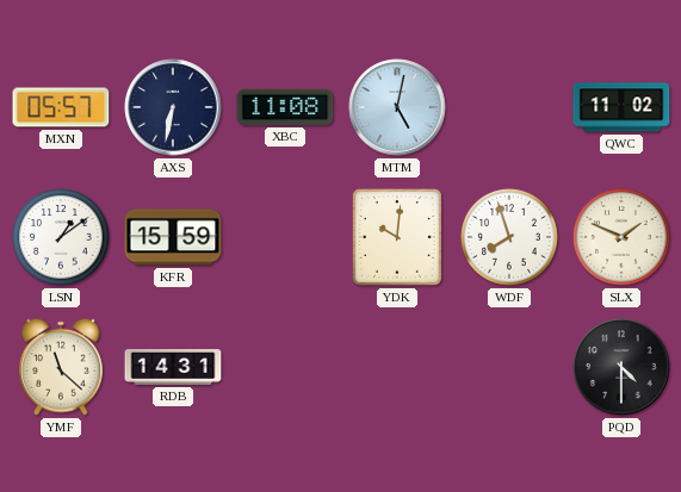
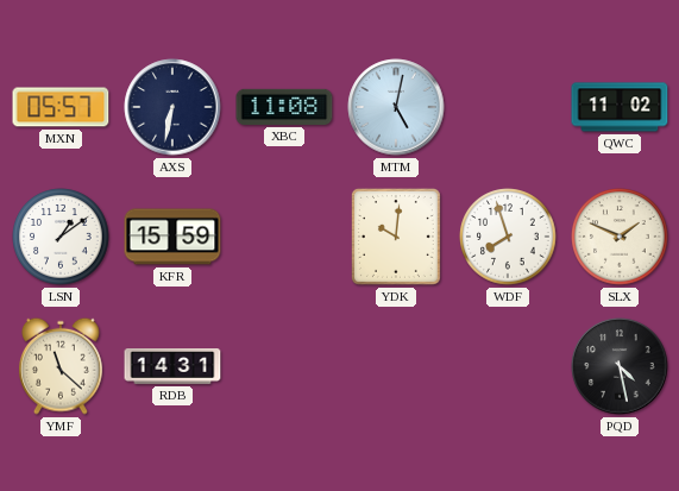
PQD: 4:30 -> 4:28 (620, 366)
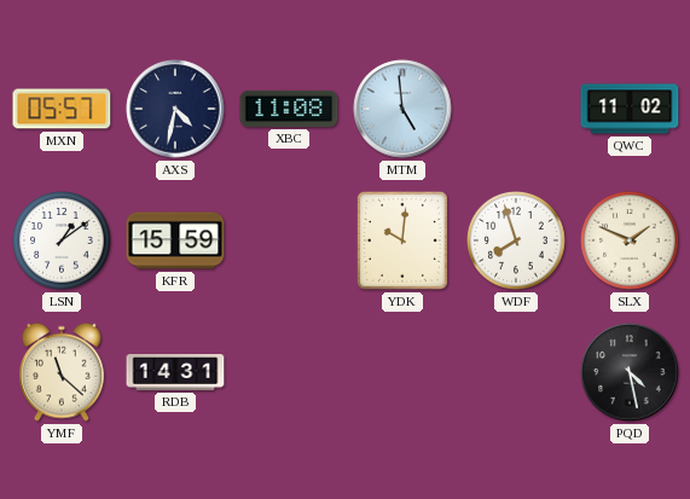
AXS: 6:32 -> 4:32 (175, 109)
MTM: 5:02 -> 4:59 (402, 109)
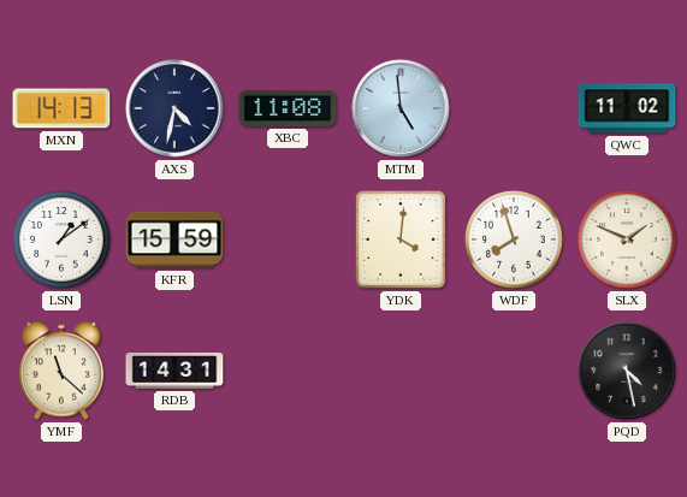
MXN: 05:57 -> 14:13 (61, 108)
YDK: 10:01 -> 4:01 (401, 239)
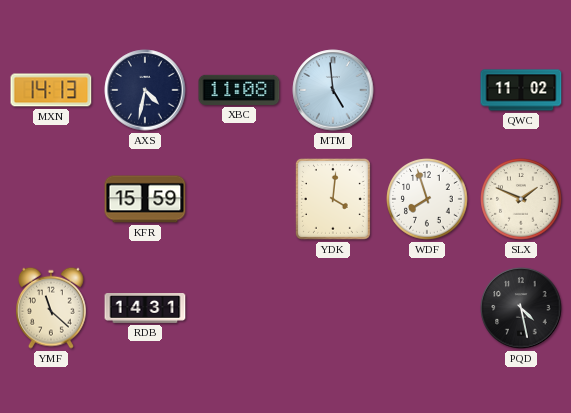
LSN: 1:09 -> none (61, 239)
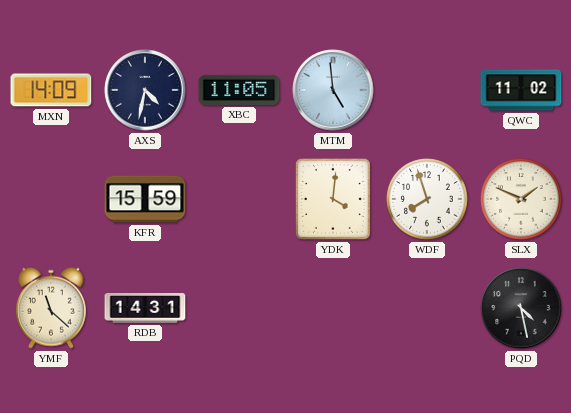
MXN: 14:13 -> 14:09 (51, 90)
XBC: 11:08 -> 11:05 (239, 90)
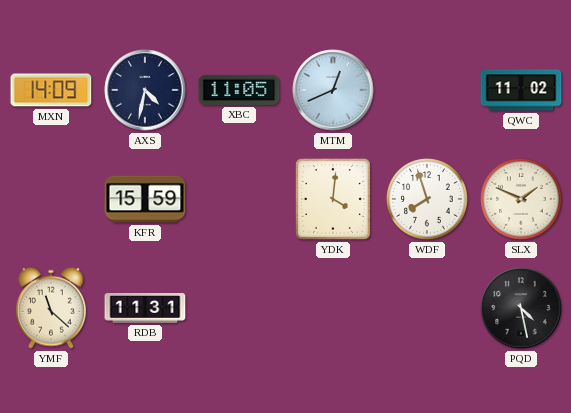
MTM: 4:59 -> 12:41 (333, 90)
RDB: 14:31 -> 11:31 (145, 309)
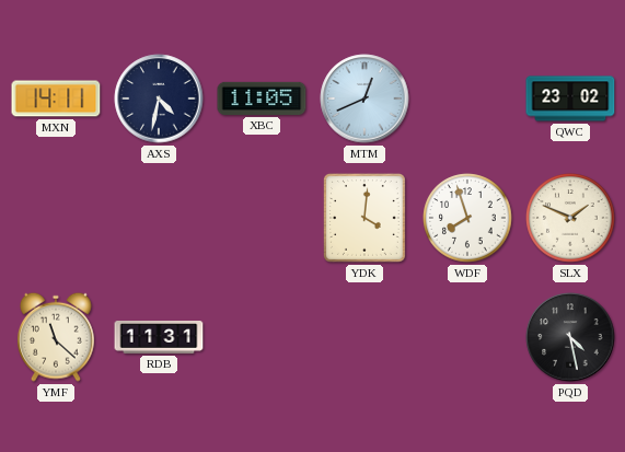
MXN: 14:09 -> 14:11 (56, 98)
QWC: 11:02 -> 23:02 (570, 98)
KFR: 15:59 -> none (145, 199)
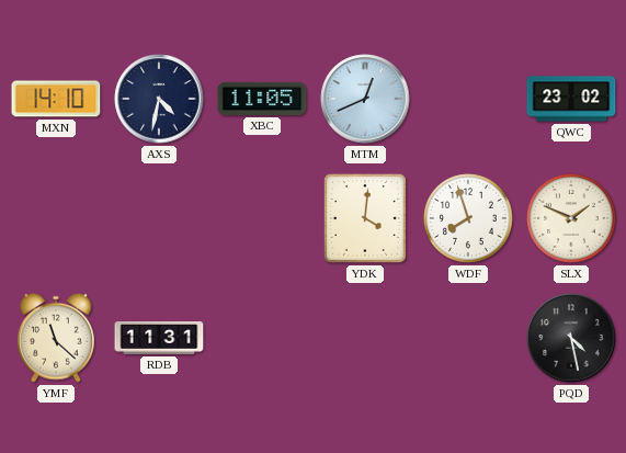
MXN: 14:11 -> 14:10 (56, 99)
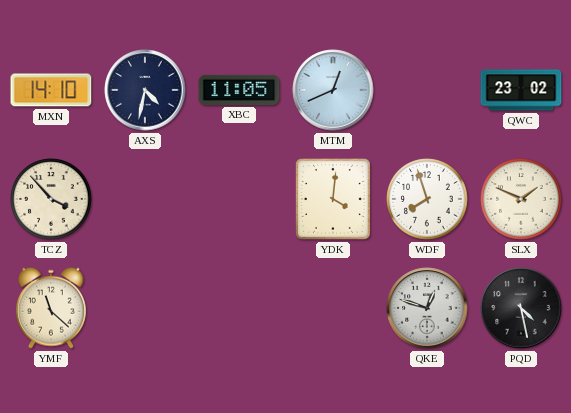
TCZ: none -> 3:53 (51, 199)
RDB: 11:31 -> none (159, 339)
QKE: none -> 12:48 (427, 308)
